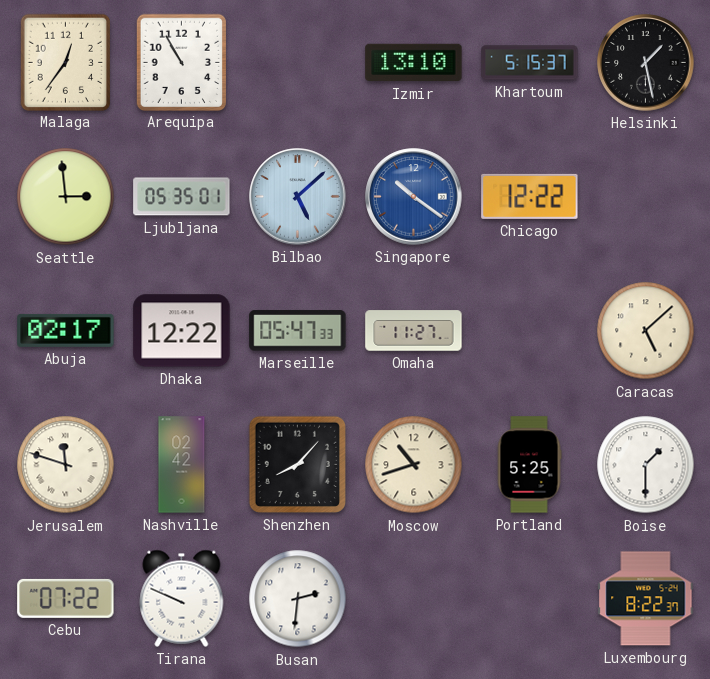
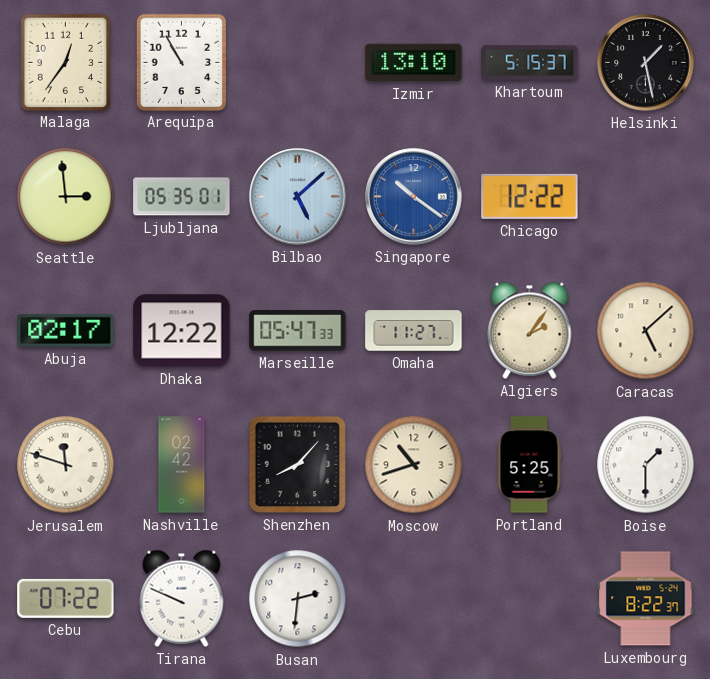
Algiers: none -> 2:06 (530, 330)
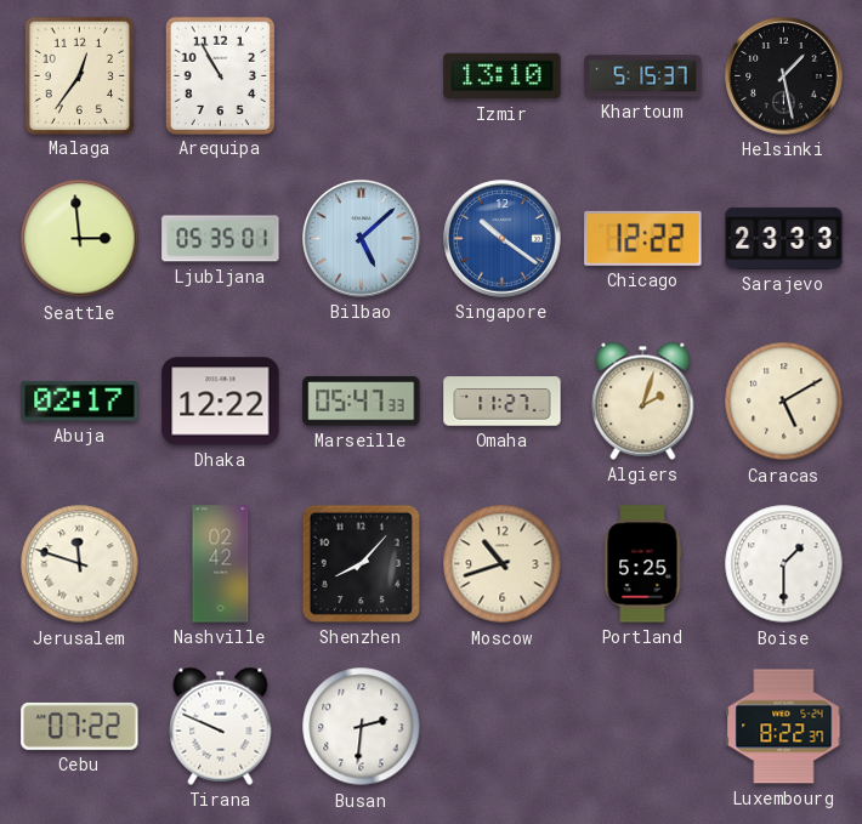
Sarajevo: none -> 23:33 (784, 238)
Algiers: 2:06 -> 2:03 (643, 400)
Caracas: 5:08 -> 5:10 (784, 402)
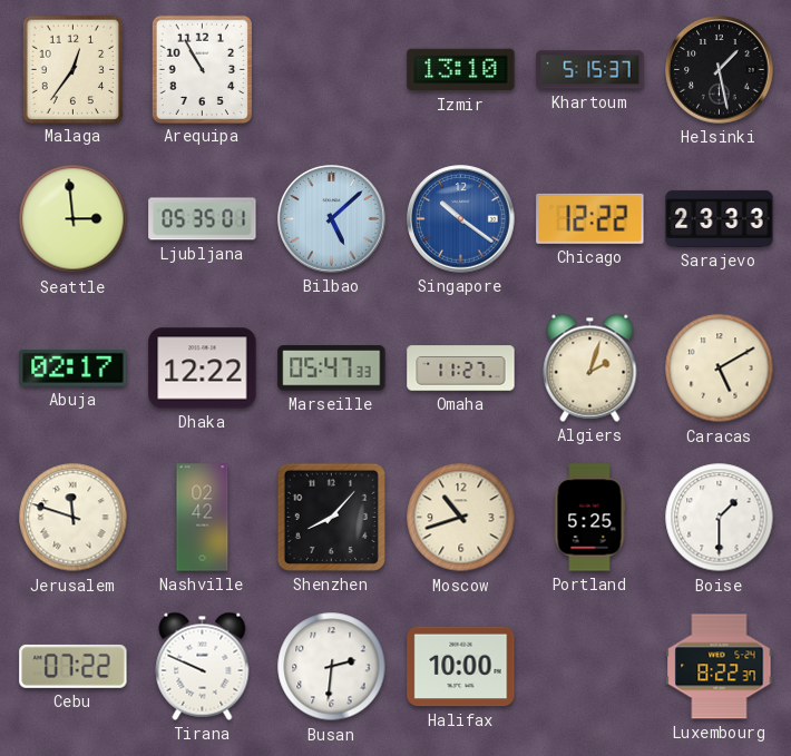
Halifax: none -> 10:00 (461, 667)
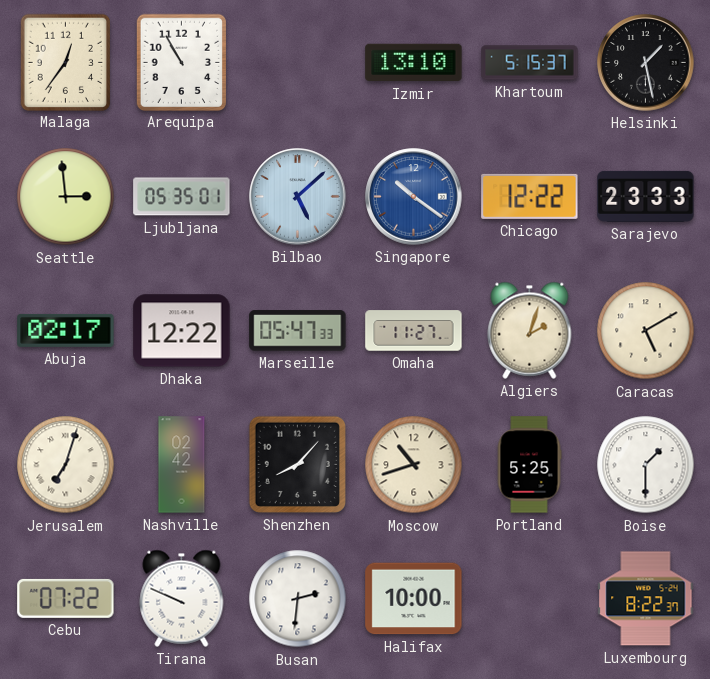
Jerusalem: 11:48 -> 7:03 (66, 465)
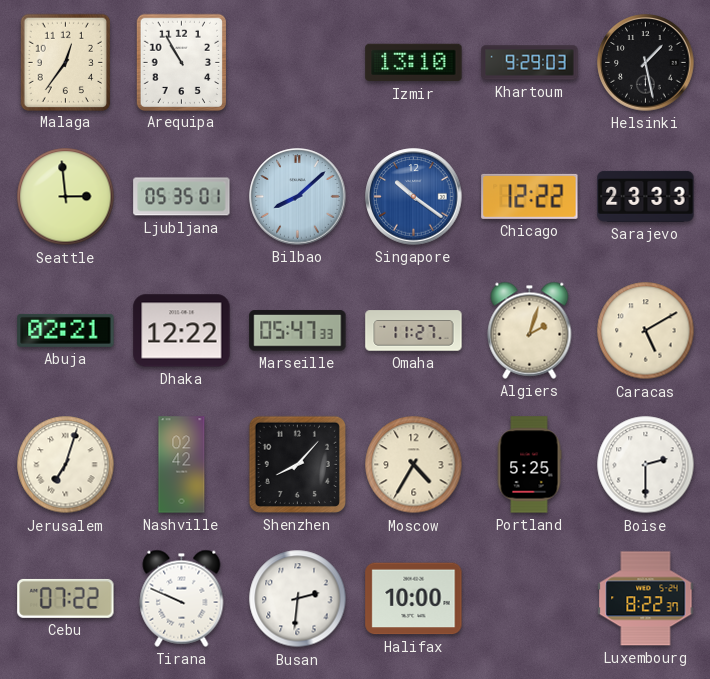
Khartoum: 5:15 -> 9:29 (530, 63)
Bilbao: 5:08 -> 8:08 (298, 197)
Abuja: 02:17 -> 02:21 (66, 330)
Moscow: 10:42 -> 4:35 (414, 465)
Boise: 1:30 -> 2:30 (646, 465)
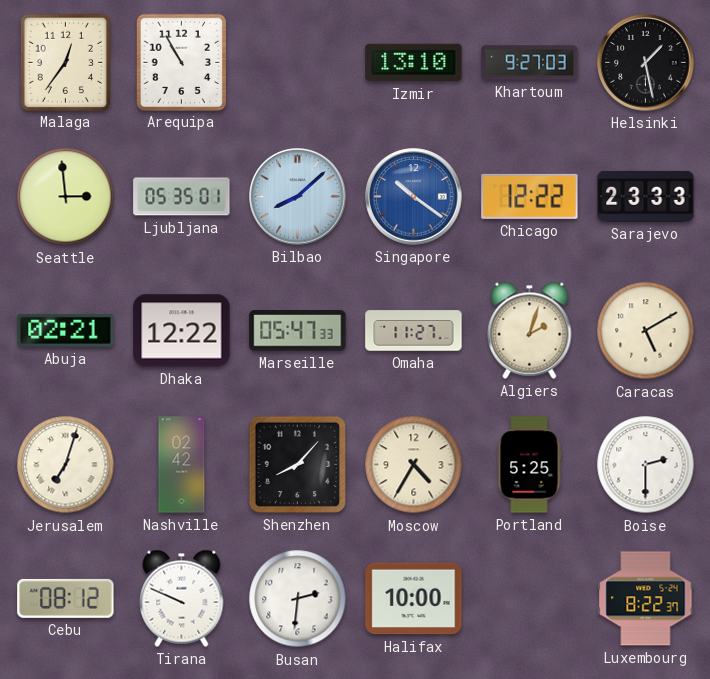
Khartoum: 9:29 -> 9:27 (530, 63)
Cebu: 07:22 -> 08:12 (66, 598)
